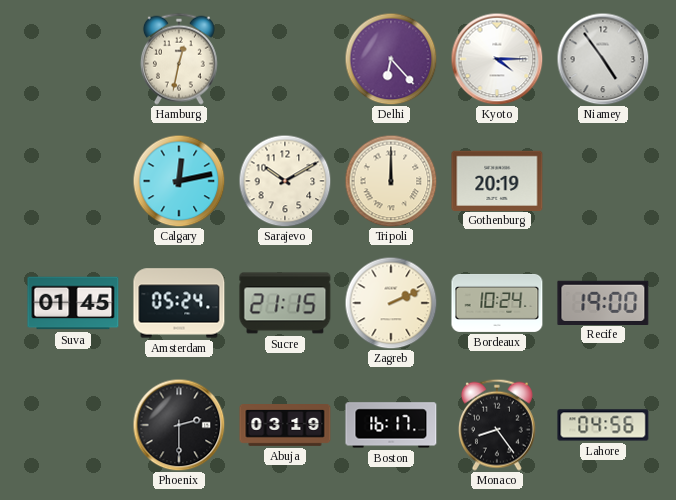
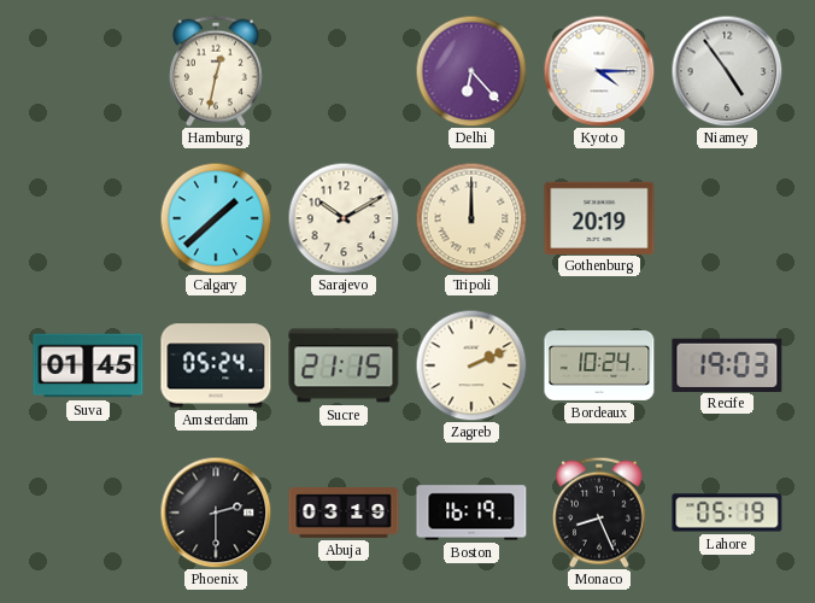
Calgary: 12:13 -> 1:38 (216, 218)
Recife: 19:00 -> 19:03 (727, 364)
Boston: 16:17 -> 16:19 (471, 513)
Monaco: 8:24 -> 8:26 (599, 513)
Lahore: 04:56 -> 05:19 (727, 513)
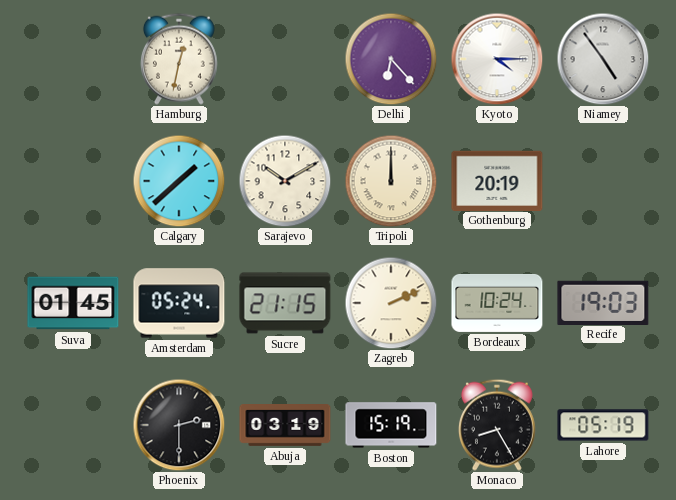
Boston: 16:19 -> 15:19 (391, 425)
Monaco: 8:26 -> 8:25 (497, 425)
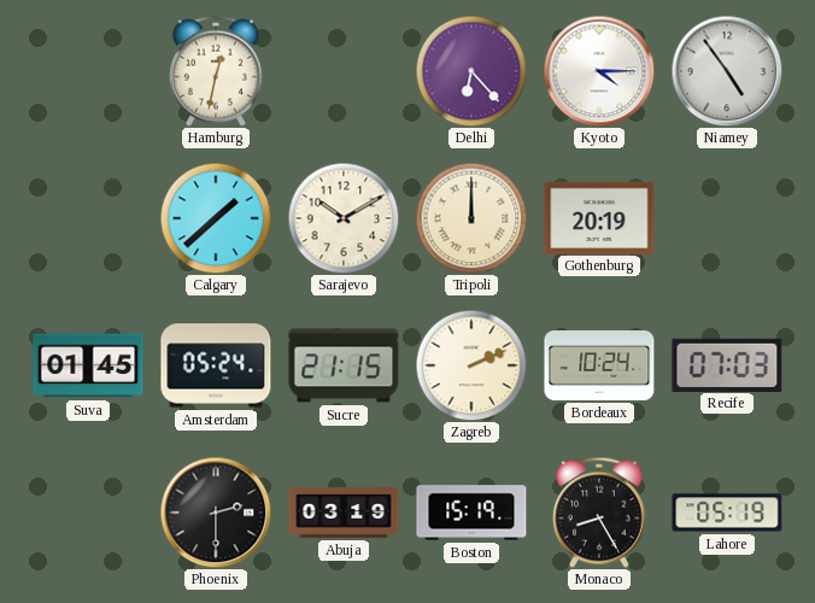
Recife: 19:03 -> 07:03 (727, 364)
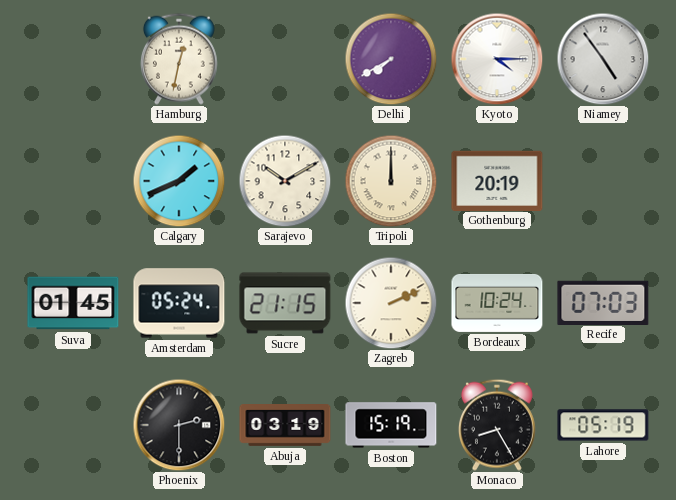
Delhi: 6:23 -> 7:40 (391, 59)
Calgary: 1:38 -> 1:41 (179, 181)
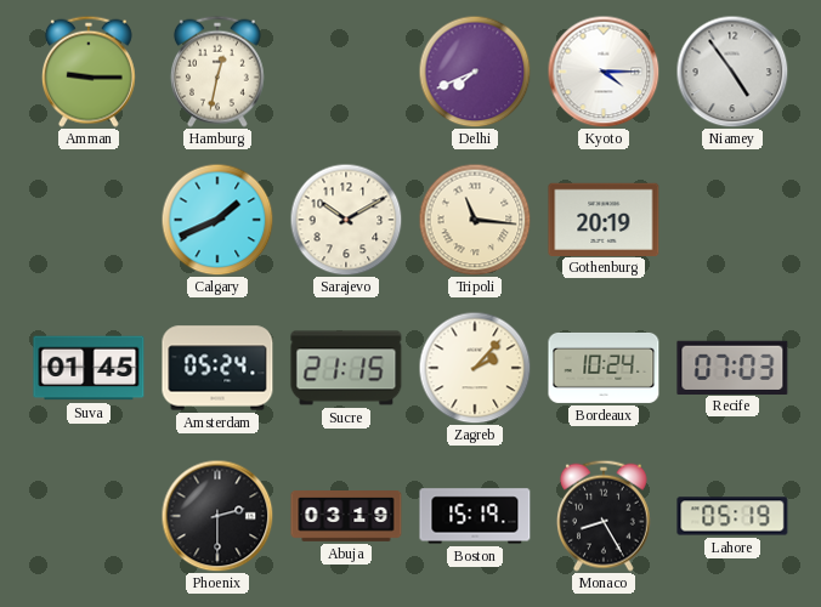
Amman: none -> 9:15 (89, 72)
Delhi: 7:40 -> 7:41 (475, 72)
Tripoli: 12:00 -> 11:16 (475, 220)
Zagreb: 2:11 -> 2:07 (475, 368)
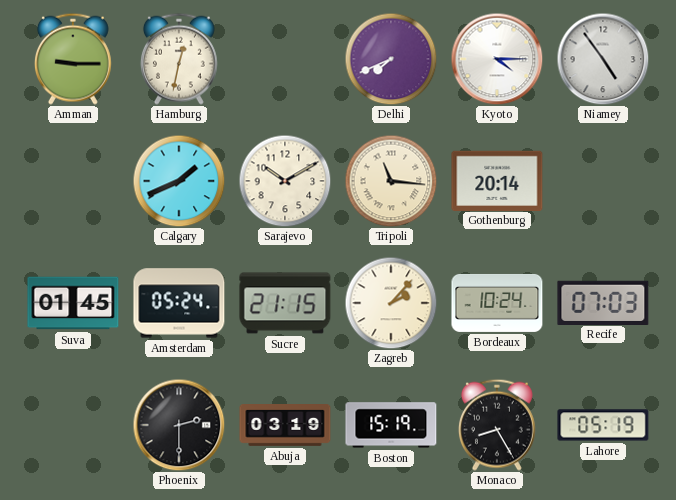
Gothenburg: 20:19 -> 20:14 (497, 180)
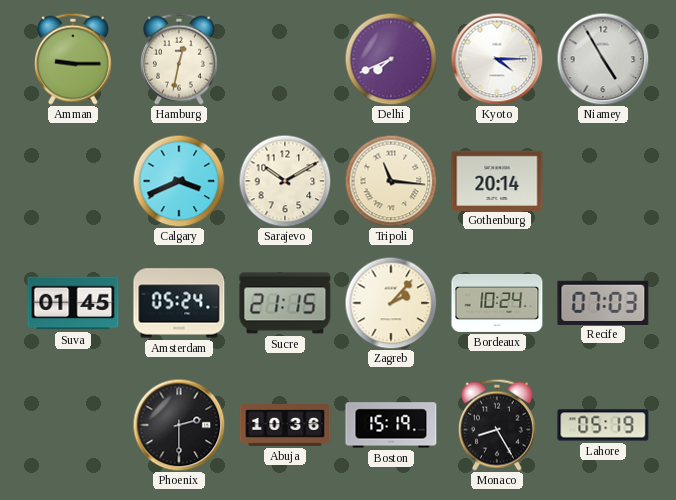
Niamey: 4:54 -> 4:55 (603, 59)
Calgary: 1:41 -> 3:41 (179, 181)
Abuja: 03:19 -> 10:36 (285, 426)
